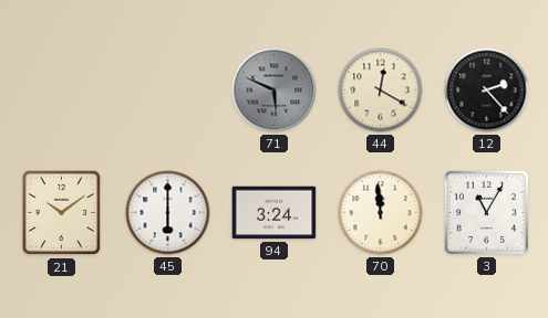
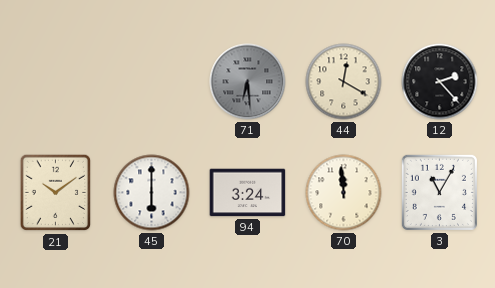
71: 5:49 -> 6:29 (248, 82)
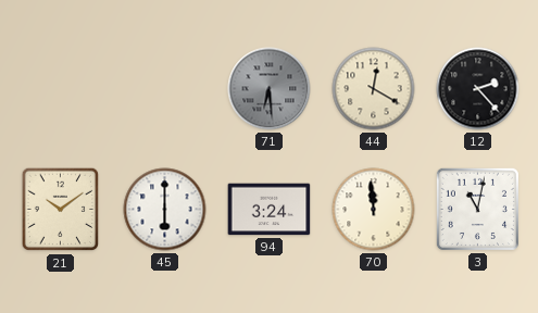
3: 11:05 -> 11:02 (477, 209)
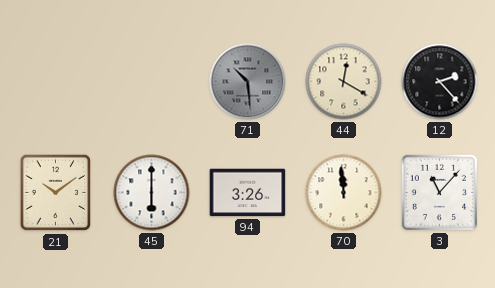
71: 6:29 -> 10:29 (248, 82)
94: 3:24 -> 3:26 (248, 193)
3: 11:02 -> 11:07 (439, 192)
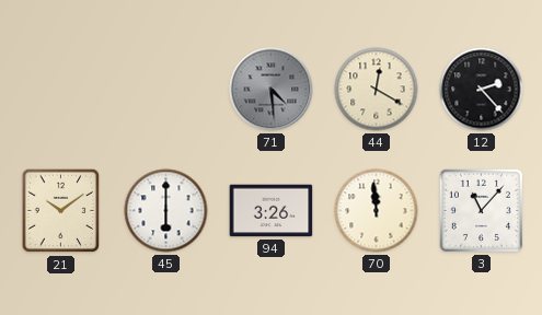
71: 10:29 -> 4:29 (272, 90)
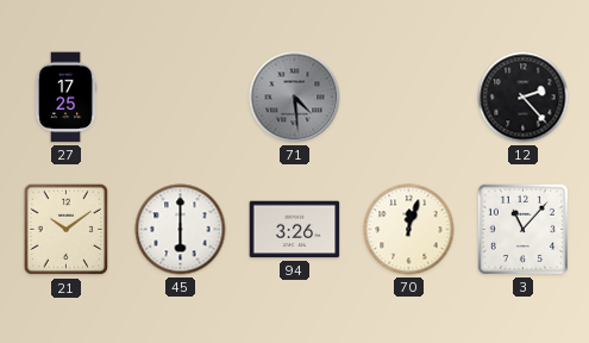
27: none -> 17:25 (65, 98)
44: 12:20 -> none (377, 90)
70: 11:59 -> 12:03 (409, 230)
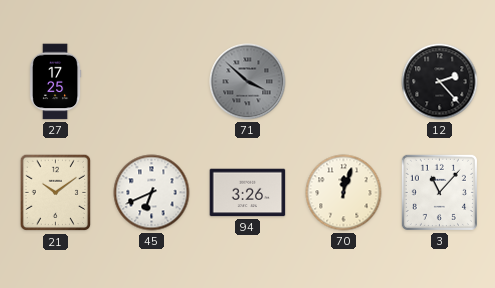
71: 4:29 -> 3:52 (248, 82)
45: 6:00 -> 6:41 (152, 193)
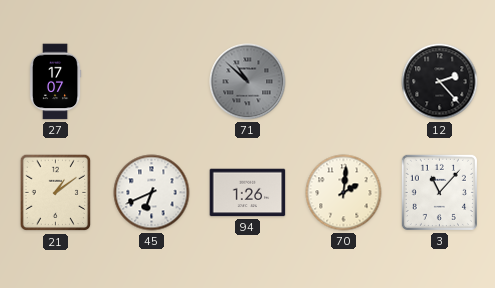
27: 17:25 -> 17:07 (55, 82)
71: 3:52 -> 10:52 (248, 82)
21: 10:09 -> 1:09 (56, 193)
94: 3:26 -> 1:26 (248, 193)
70: 12:03 -> 2:01 (344, 193)
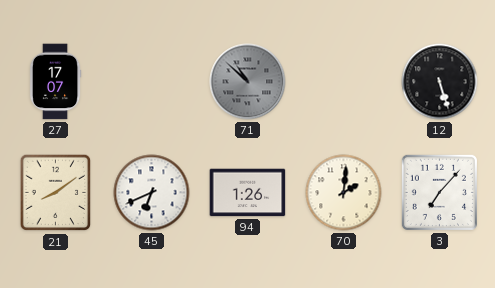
12: 2:23 -> 5:27 (440, 82)
21: 1:09 -> 8:09 (56, 193)
3: 11:07 -> 7:07 (439, 192)
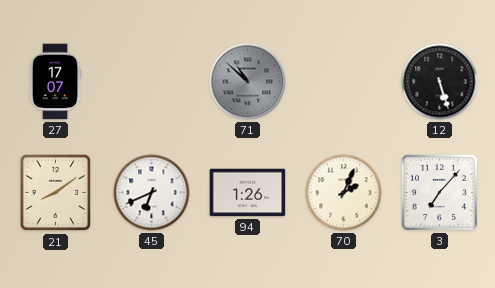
70: 2:01 -> 2:04 (344, 193)
